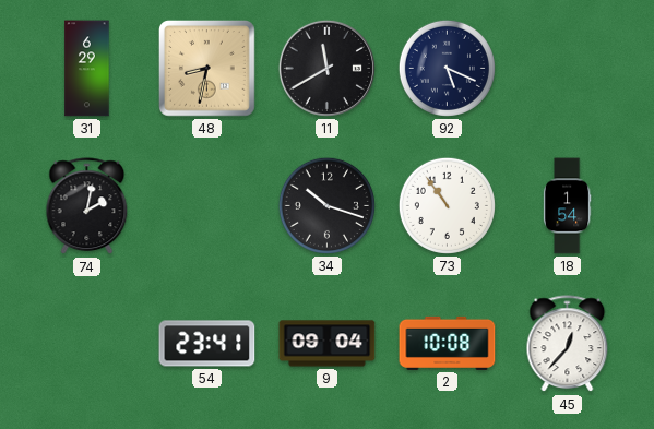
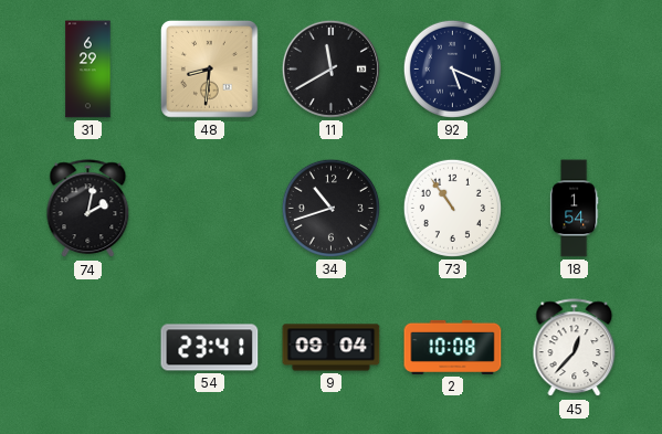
48: 8:32 -> 8:31 (210, 70)
34: 10:18 -> 10:42 (330, 208)
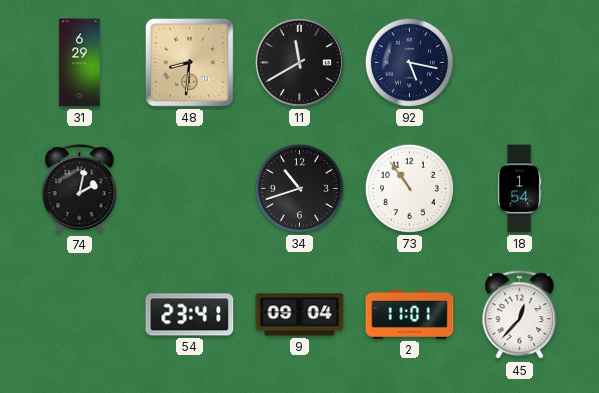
92: 5:19 -> 5:17 (409, 62)
2: 10:08 -> 11:01 (410, 314)
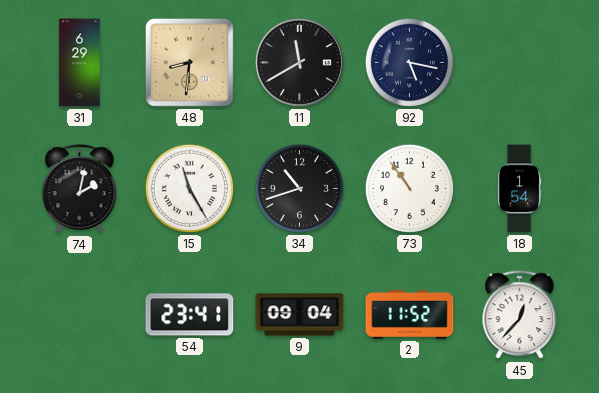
15: none -> 11:25 (189, 188)
2: 11:01 -> 11:52 (410, 314)
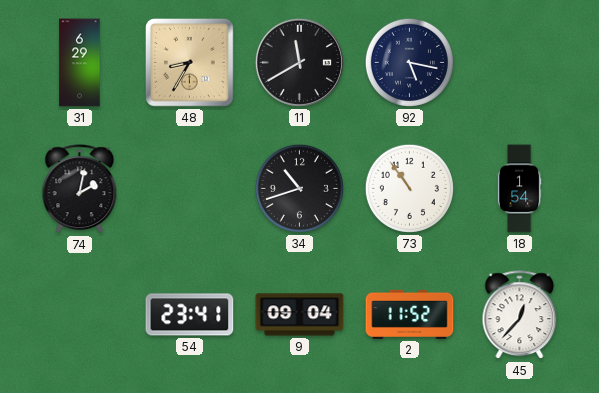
48: 8:31 -> 8:35 (190, 63)
15: 11:25 -> none (189, 188)
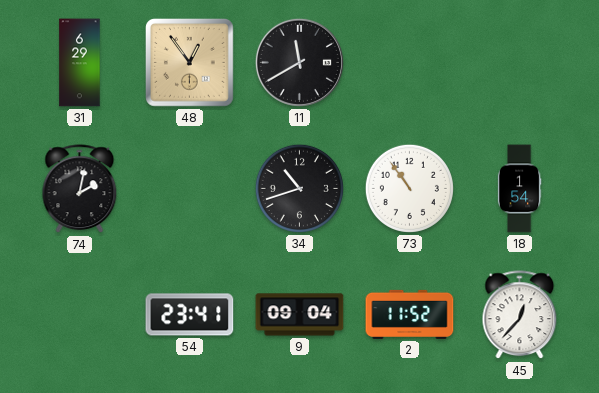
48: 8:35 -> 12:54 (190, 63)
92: 5:17 -> none (409, 62)
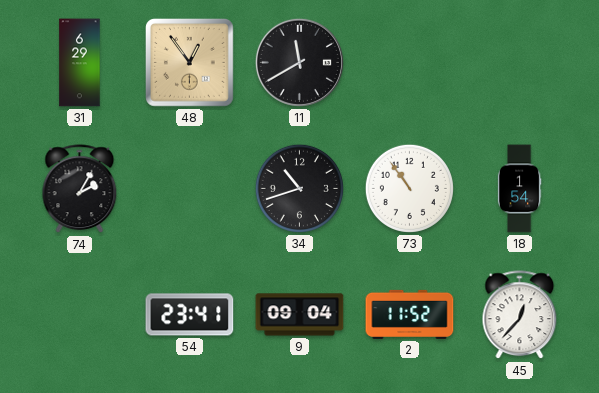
74: 2:02 -> 2:05 (80, 189)
